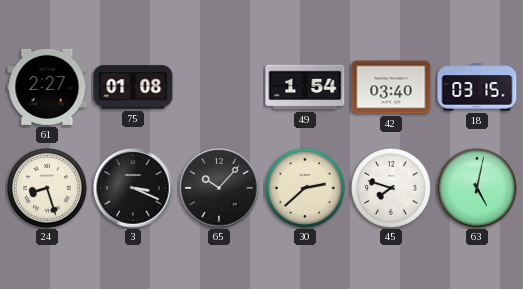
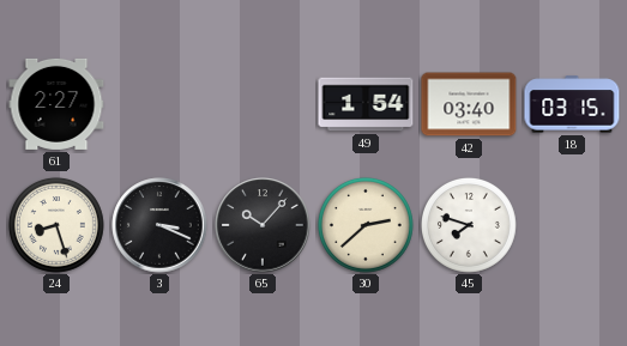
75: 01:08 -> none (133, 87)
63: 5:02 -> none (477, 188)
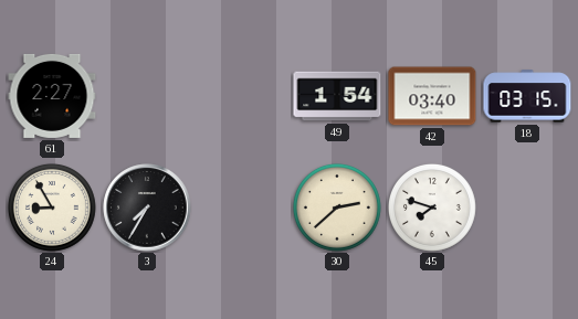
24: 8:27 -> 8:55 (52, 208)
3: 3:19 -> 7:35 (147, 208)
65: 10:07 -> none (263, 225)
